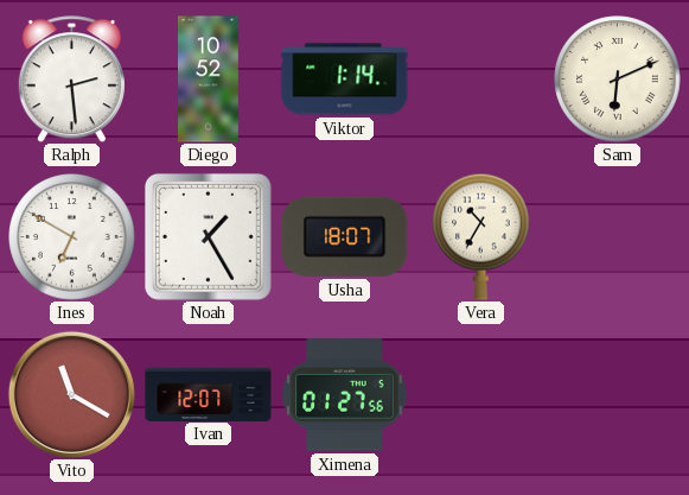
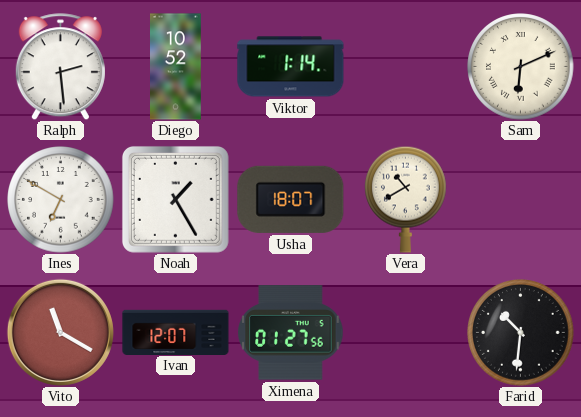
Vera: 10:35 -> 10:40 (406, 199)
Farid: none -> 10:31 (521, 333)
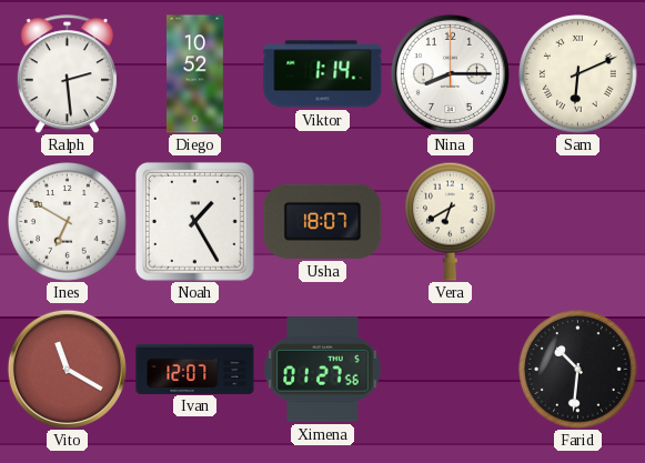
Nina: none -> 8:15 (450, 73)
Vera: 10:40 -> 6:40 (451, 221)
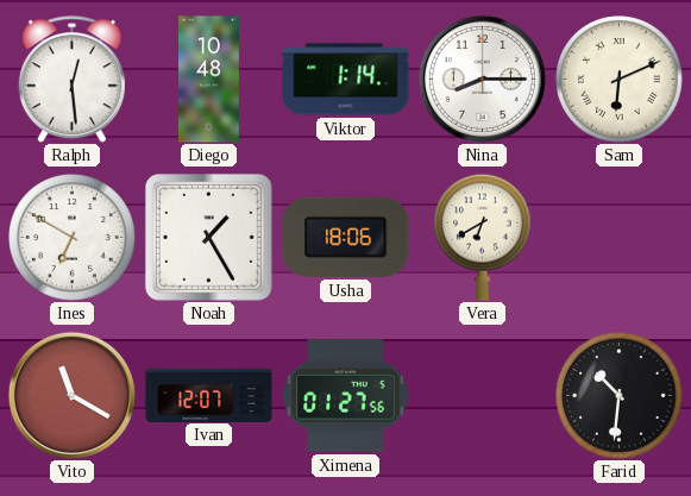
Ralph: 2:29 -> 12:29 (71, 80)
Diego: 10:52 -> 10:48 (209, 80)
Usha: 18:07 -> 18:06 (346, 237)
